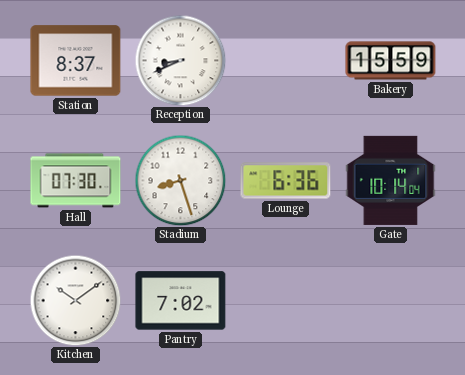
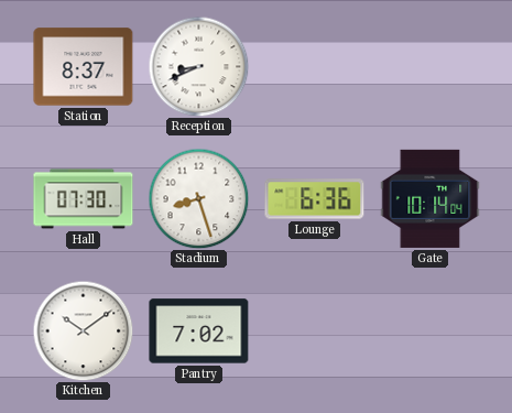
Bakery: 15:59 -> none (391, 61)
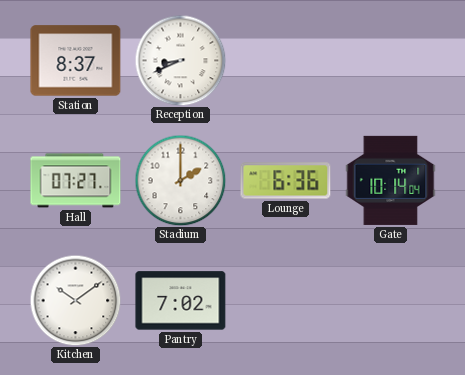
Hall: 07:30 -> 07:27 (76, 181)
Stadium: 8:27 -> 2:00 (180, 180)
